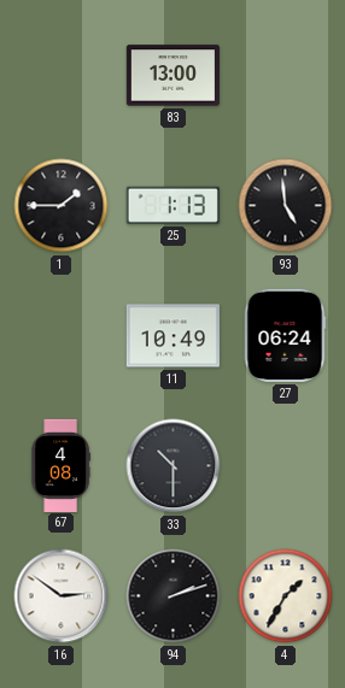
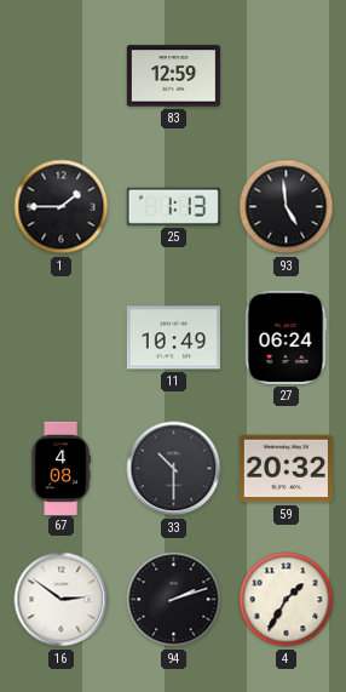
83: 13:00 -> 12:59 (173, 76)
59: none -> 20:32 (286, 469)
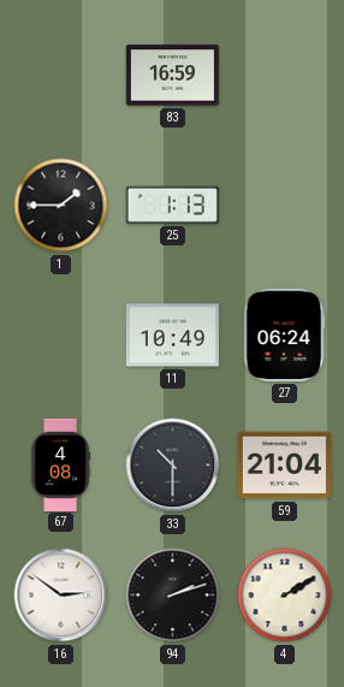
83: 12:59 -> 16:59 (172, 76)
93: 4:59 -> none (287, 207)
59: 20:32 -> 21:04 (284, 466)
4: 1:35 -> 2:10 (285, 596)
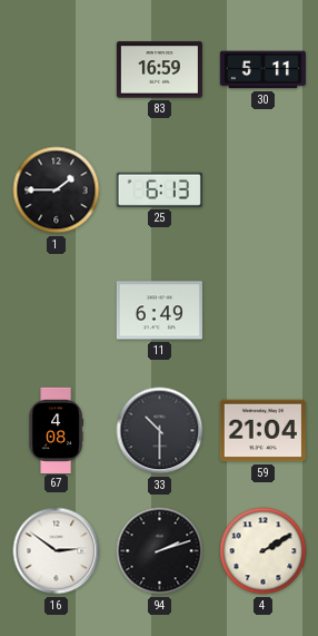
30: none -> 5:11 (262, 70)
25: 1:13 -> 6:13 (159, 189)
11: 10:49 -> 6:49 (159, 311)
27: 06:24 -> none (284, 334)
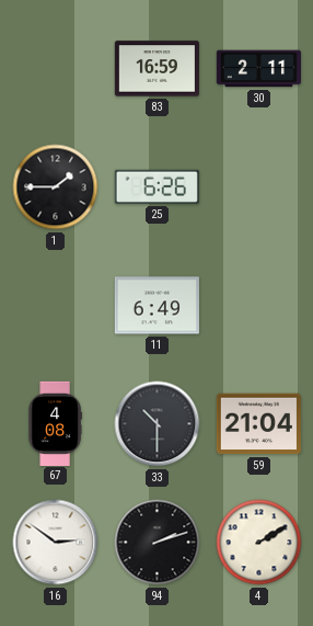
30: 5:11 -> 2:11 (258, 69)
25: 6:13 -> 6:26 (156, 186)
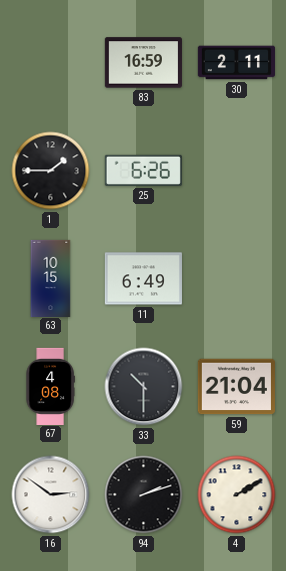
63: none -> 10:15 (51, 278)
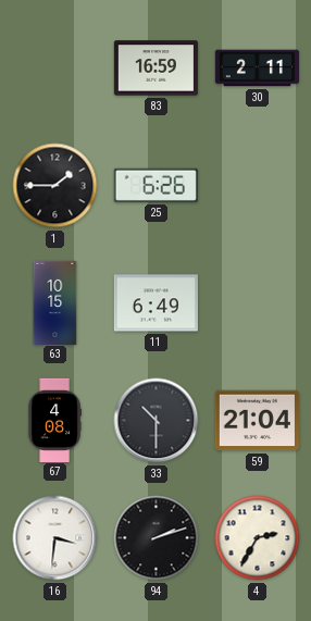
16: 2:51 -> 3:31 (55, 538)
4: 2:10 -> 2:35 (258, 538)
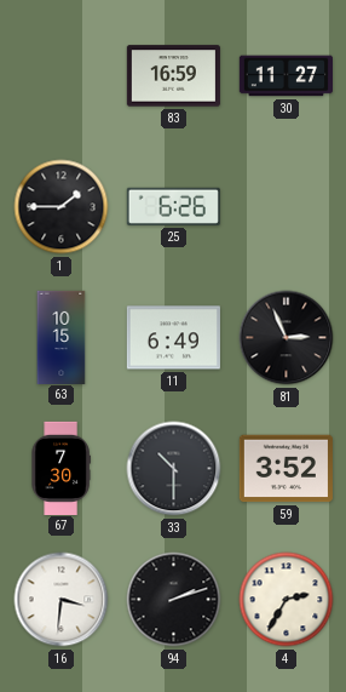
30: 2:11 -> 11:27 (286, 76)
81: none -> 2:56 (287, 338)
67: 4:08 -> 7:30 (60, 468)
59: 21:04 -> 3:52 (286, 469)
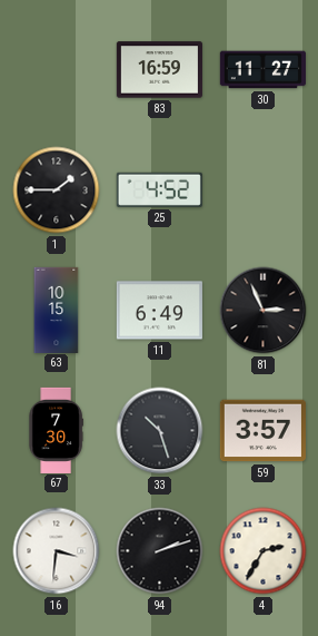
25: 6:26 -> 4:52 (159, 189)
33: 10:30 -> 10:27 (160, 431)
59: 3:52 -> 3:57 (262, 431)
